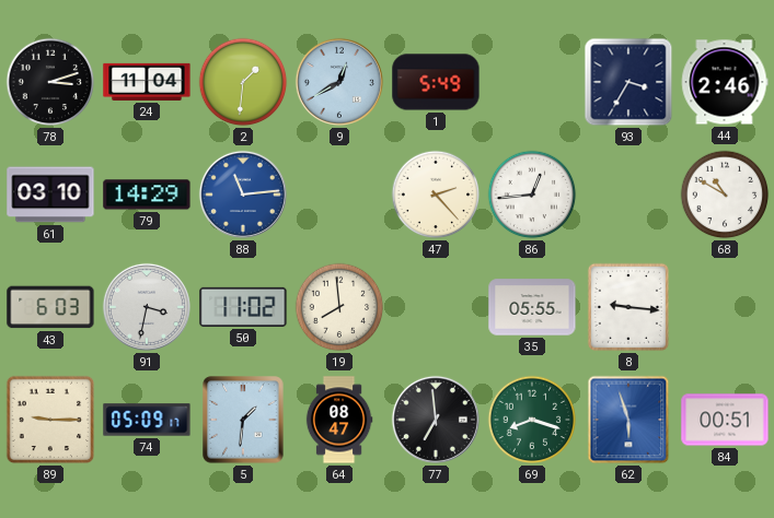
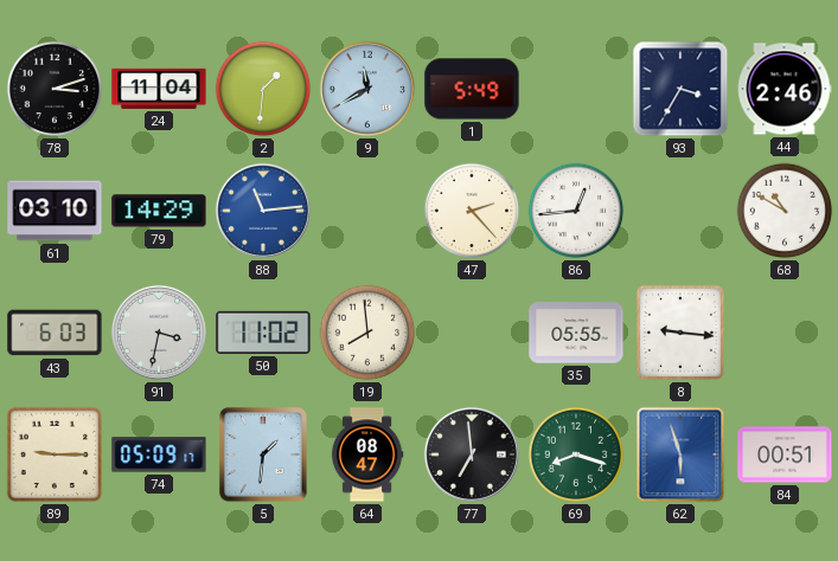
9: 12:40 -> 11:40 (367, 89)
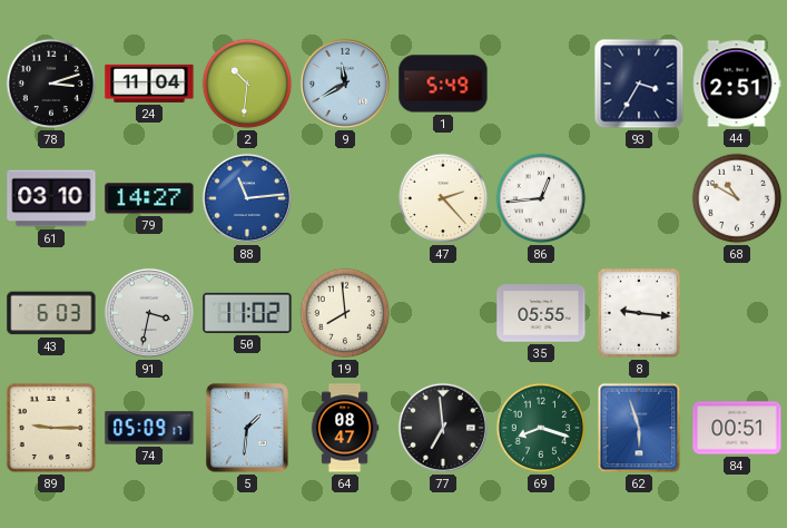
2: 1:31 -> 10:31 (247, 84)
44: 2:46 -> 2:51 (737, 84)
79: 14:29 -> 14:27 (149, 198)
